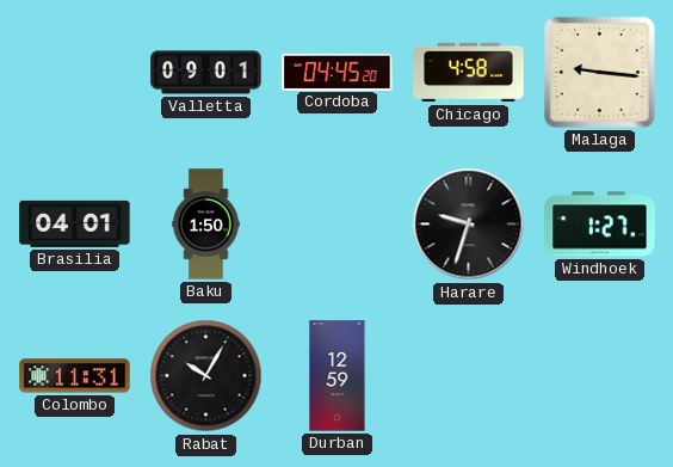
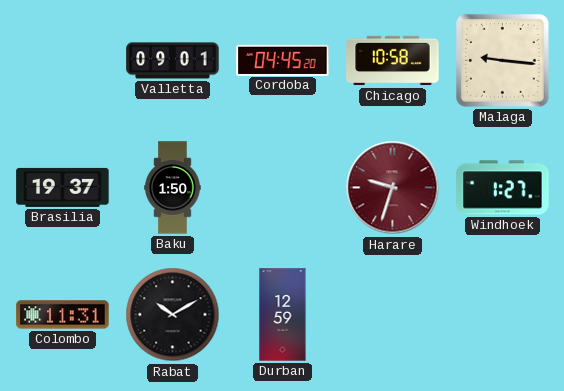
Chicago: 4:58 -> 10:58 (393, 61)
Brasilia: 04:01 -> 19:37 (63, 187)
Harare dial: black -> burgundy (393, 188)
Rabat: 10:05 -> 10:10 (173, 315)
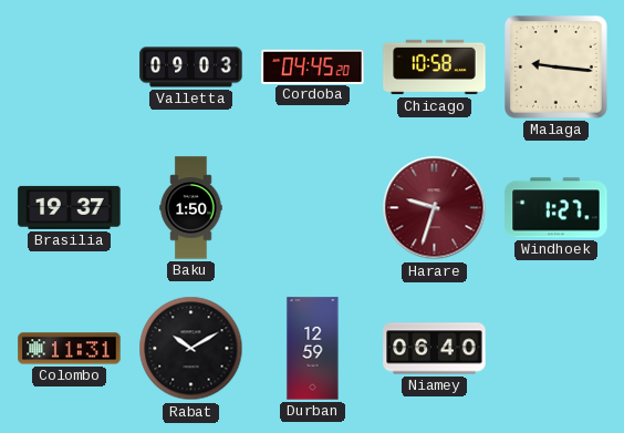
Valletta: 09:01 -> 09:03 (191, 68)
Niamey: none -> 06:40 (435, 349)
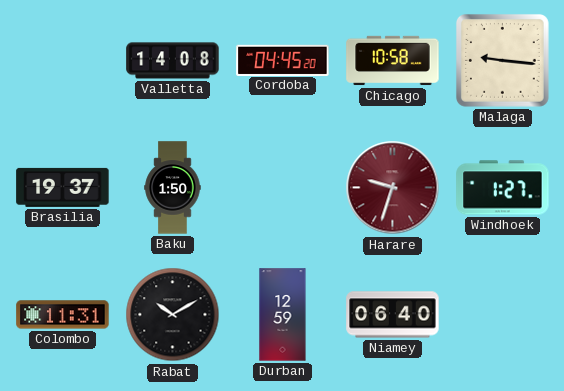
Valletta: 09:03 -> 14:08 (173, 61)
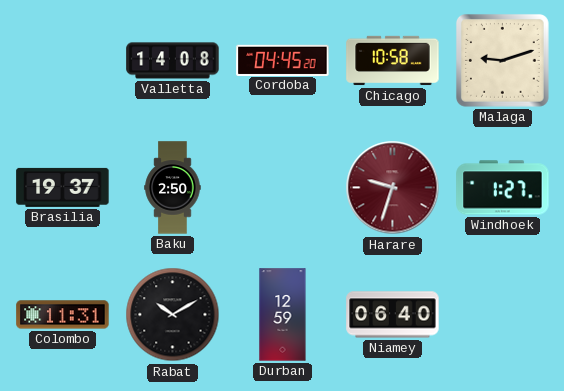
Malaga: 9:16 -> 9:12 (503, 61)
Baku: 1:50 -> 2:50 (173, 188)
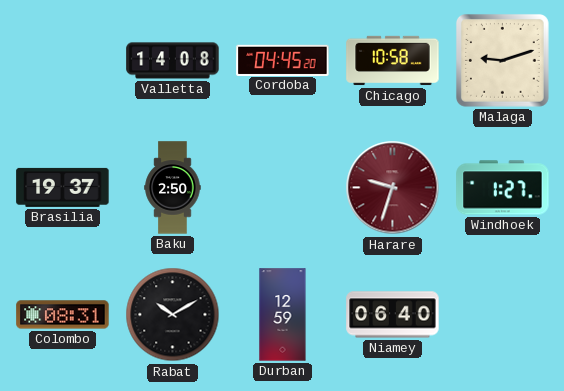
Colombo: 11:31 -> 08:31 (63, 315)
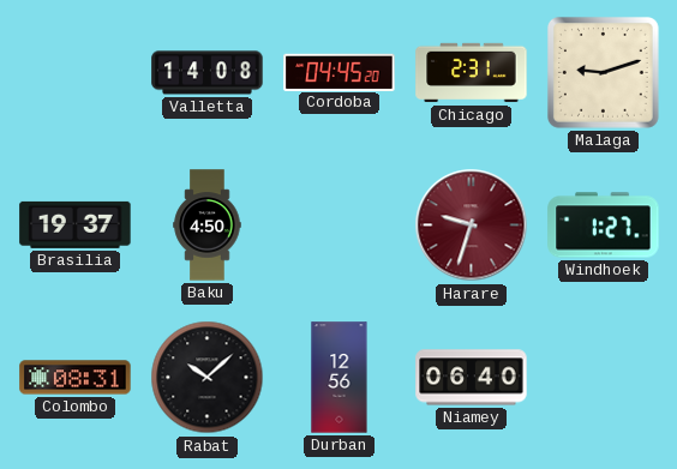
Chicago: 10:58 -> 2:31 (472, 73)
Baku: 2:50 -> 4:50 (208, 226)
Rabat: 10:10 -> 10:08 (208, 378)
Durban: 12:59 -> 12:56 (340, 378)
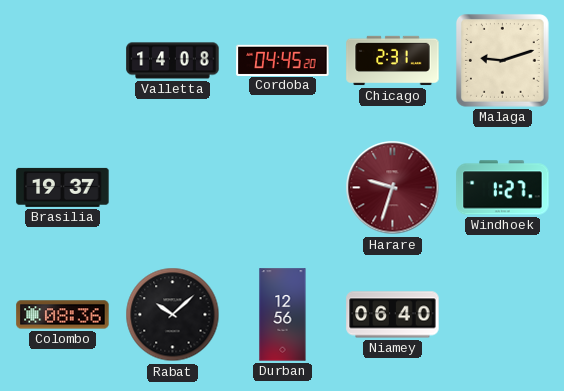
Baku: 4:50 -> none (208, 226)
Colombo: 08:31 -> 08:36 (63, 315)
